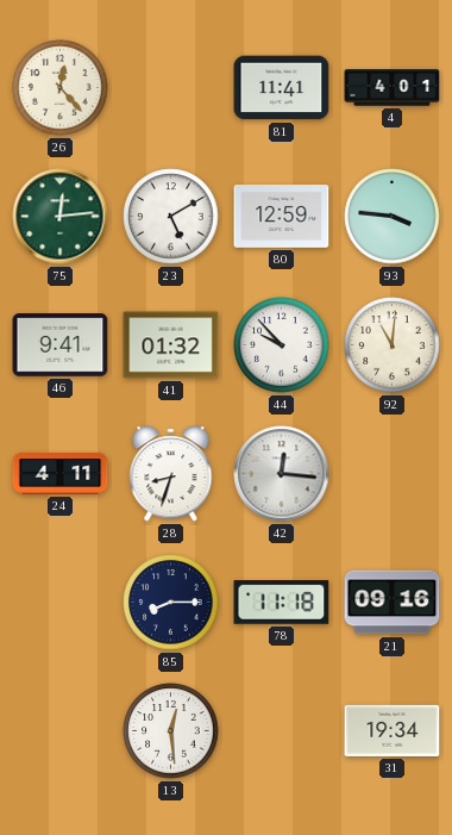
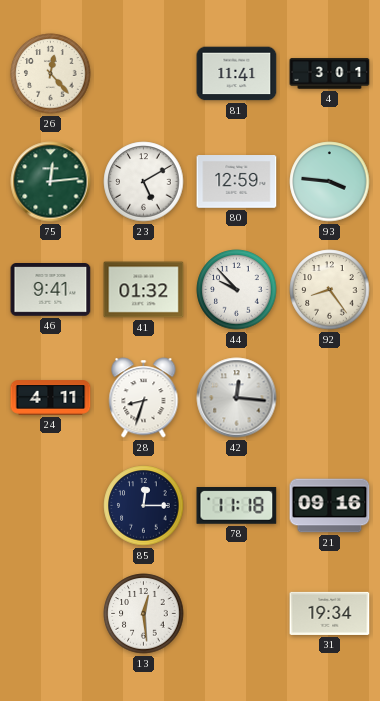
4: 4:01 -> 3:01 (330, 74)
92: 11:01 -> 8:24 (330, 290)
85: 8:15 -> 12:15 (144, 506)
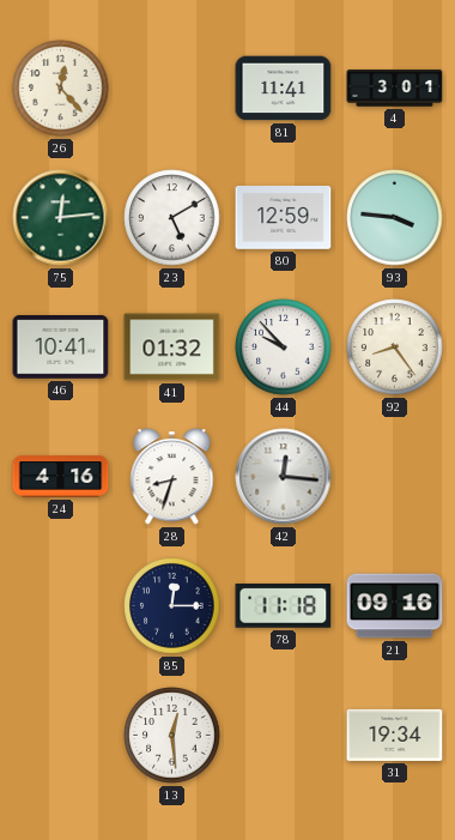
46: 9:41 -> 10:41 (61, 348)
24: 4:11 -> 4:16 (61, 477)
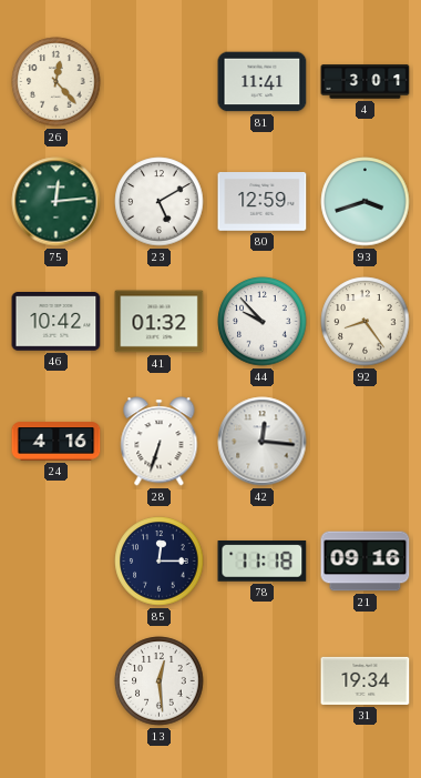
93: 3:46 -> 3:42 (366, 202)
46: 10:41 -> 10:42 (57, 322)
28: 8:33 -> 6:33 (160, 442)
